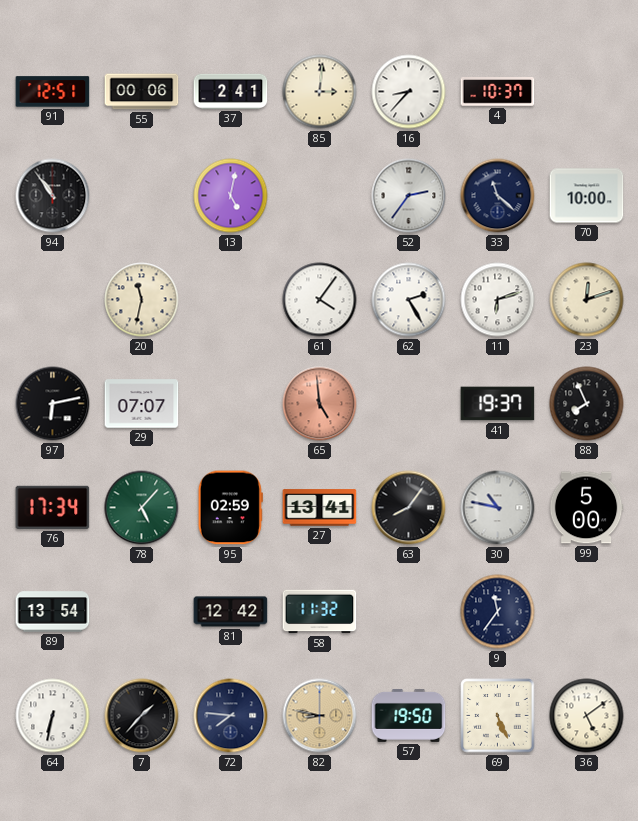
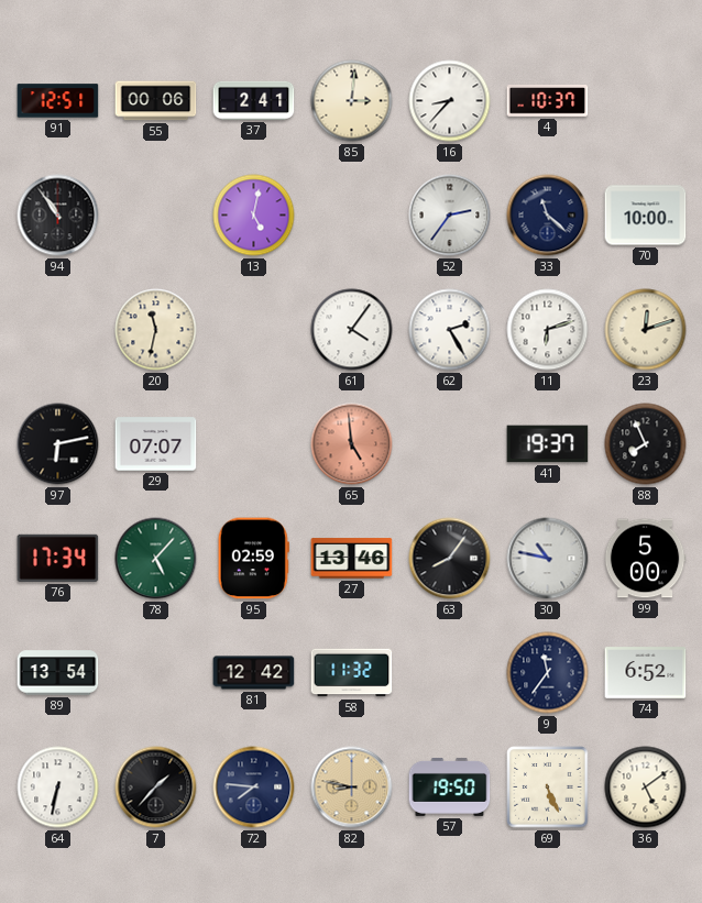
27: 13:41 -> 13:46 (352, 559)
74: none -> 6:52 (646, 673)
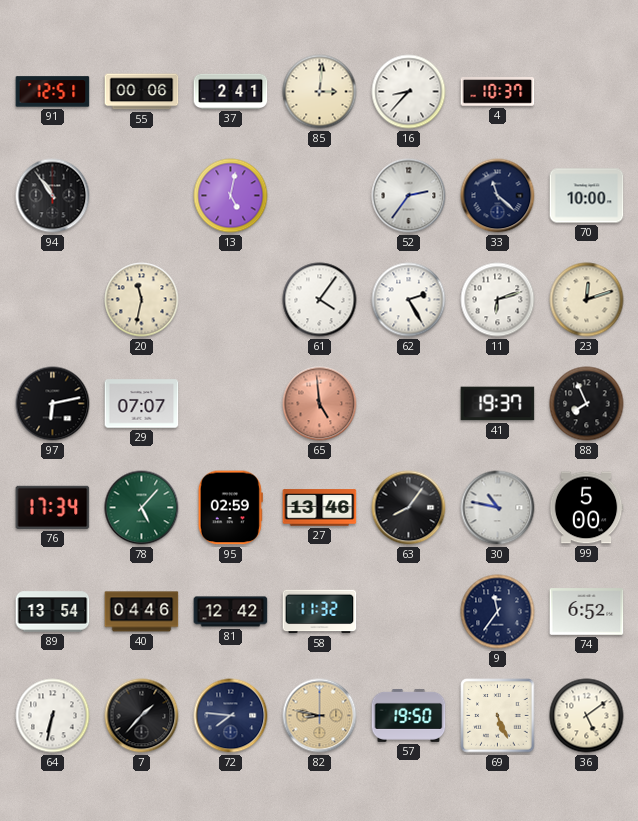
40: none -> 04:46 (142, 612)
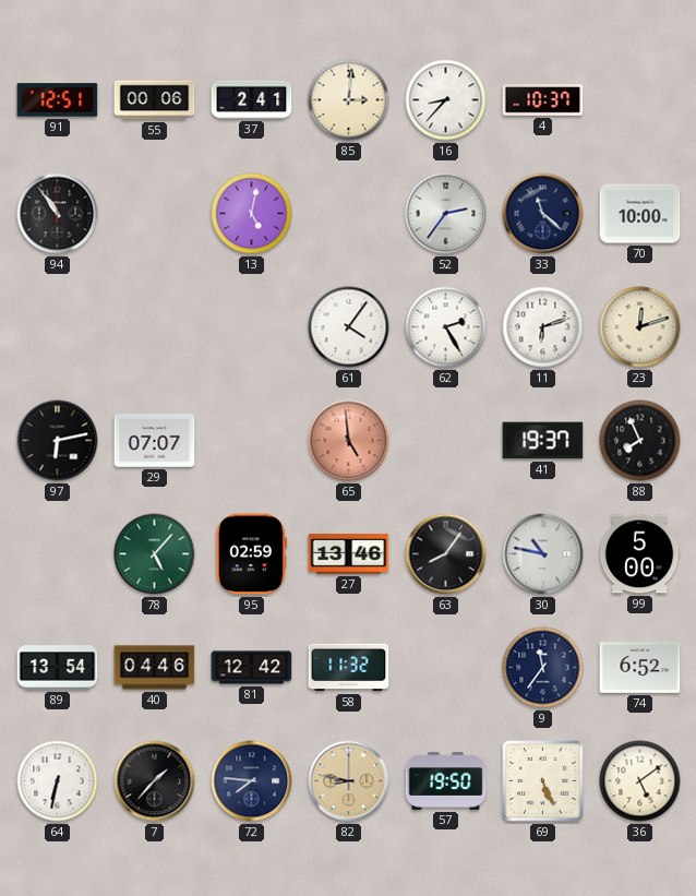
20: 11:32 -> none (142, 300)
76: 17:34 -> none (53, 507)
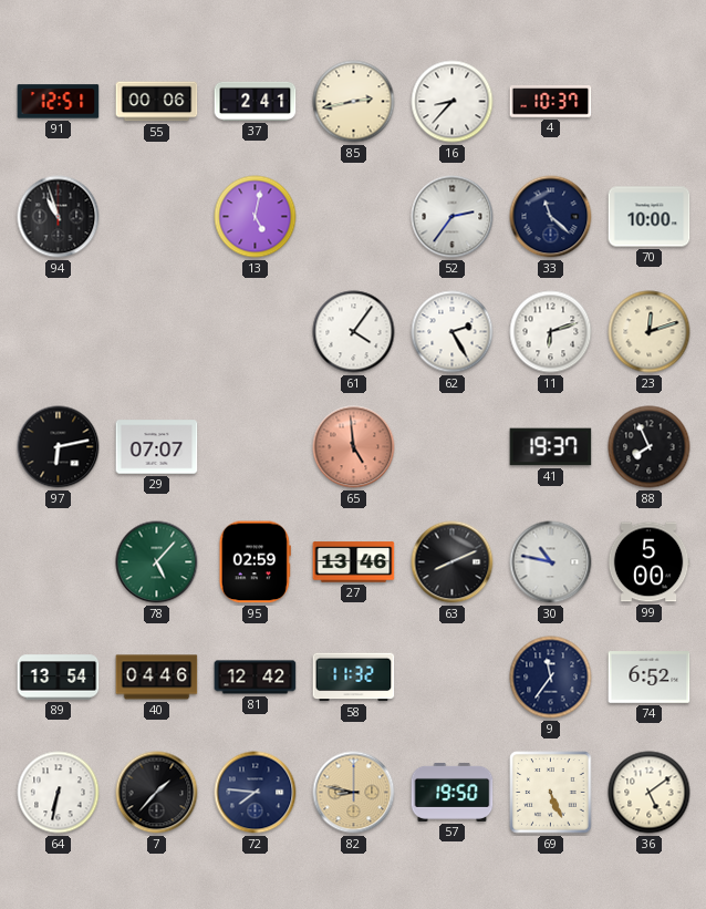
85: 3:01 -> 2:43 (354, 102)
94: 10:54 -> 10:57 (59, 217)
63: 8:06 -> 8:11 (453, 562)
